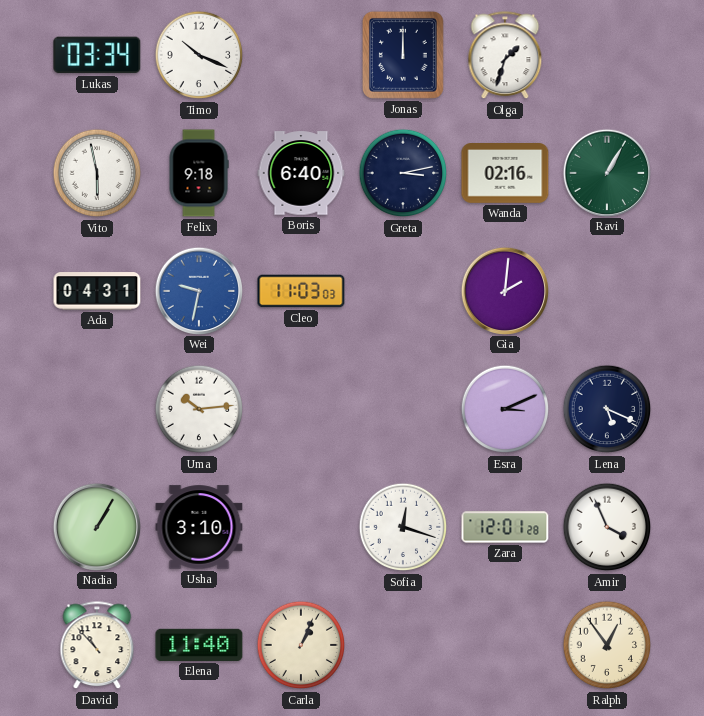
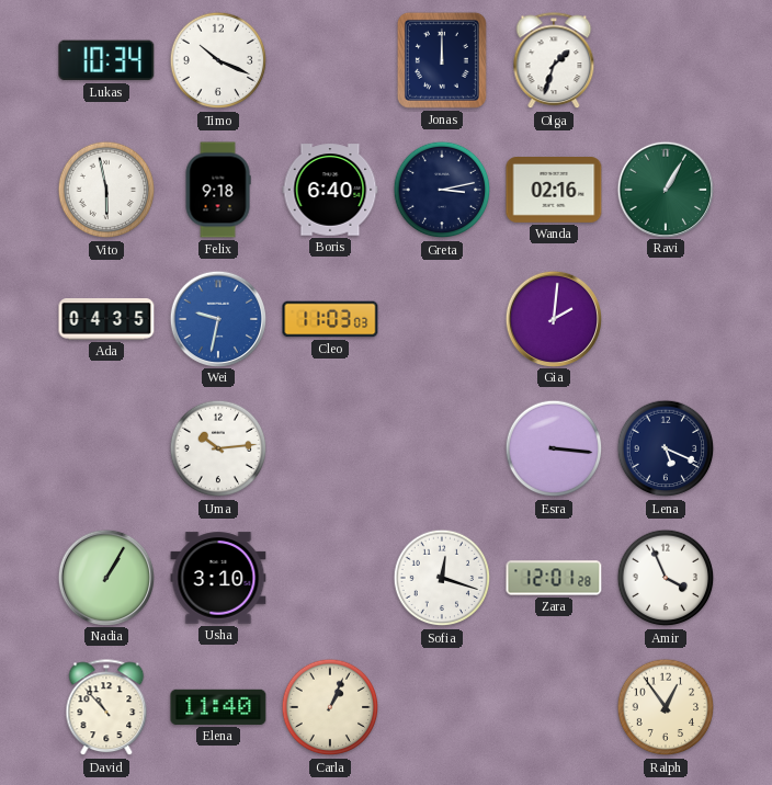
Lukas: 03:34 -> 10:34 (106, 60)
Ada: 04:31 -> 04:35 (106, 319)
Esra: 3:11 -> 3:16 (554, 448)
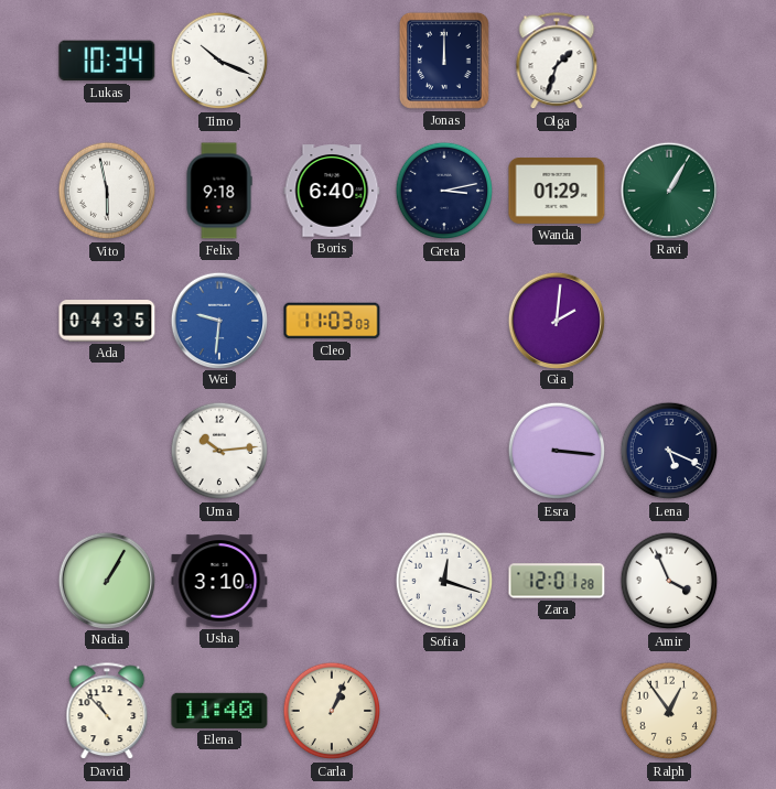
Wanda: 02:16 -> 01:29 (557, 192)
Wei: 9:32 -> 9:31 (218, 320)
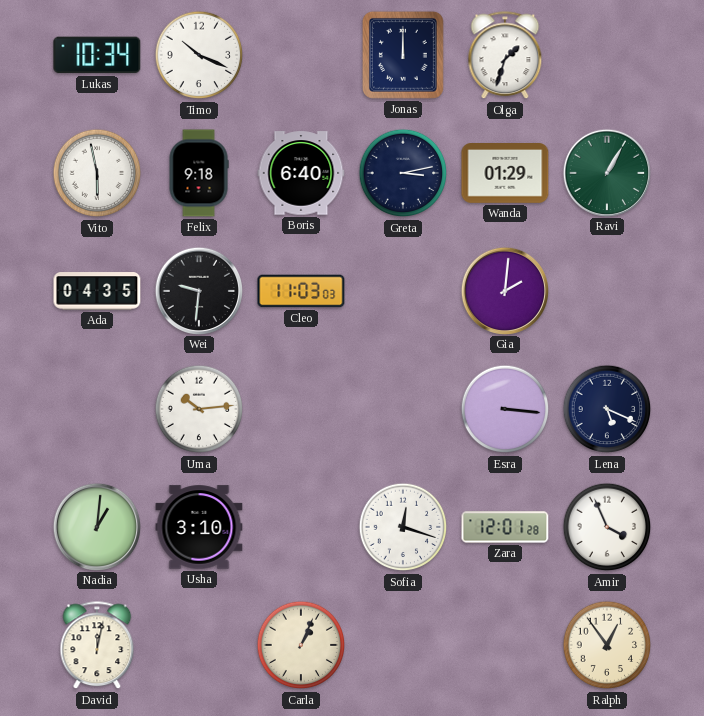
Wei dial: blue -> black (198, 290)
Nadia: 1:05 -> 1:01 (96, 526)
David: 10:53 -> 12:02 (97, 646)
Elena: 11:40 -> none (219, 711)
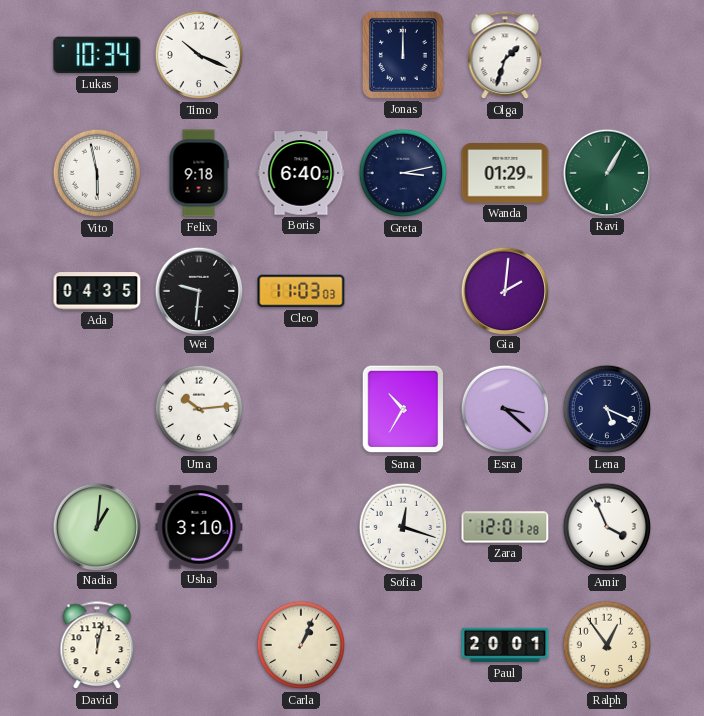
Sana: none -> 10:35 (403, 409)
Esra: 3:16 -> 3:22 (505, 409)
Paul: none -> 20:01 (505, 645)
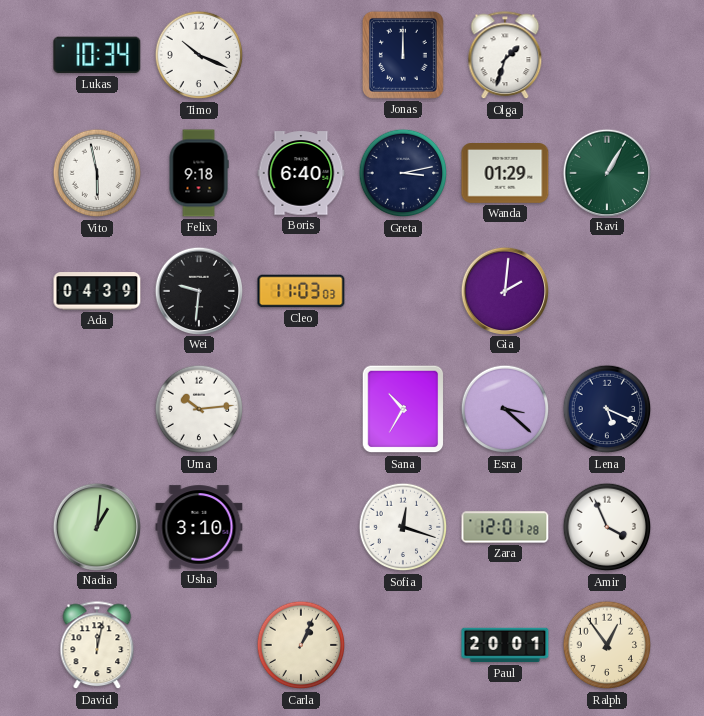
Ada: 04:35 -> 04:39 (97, 291)
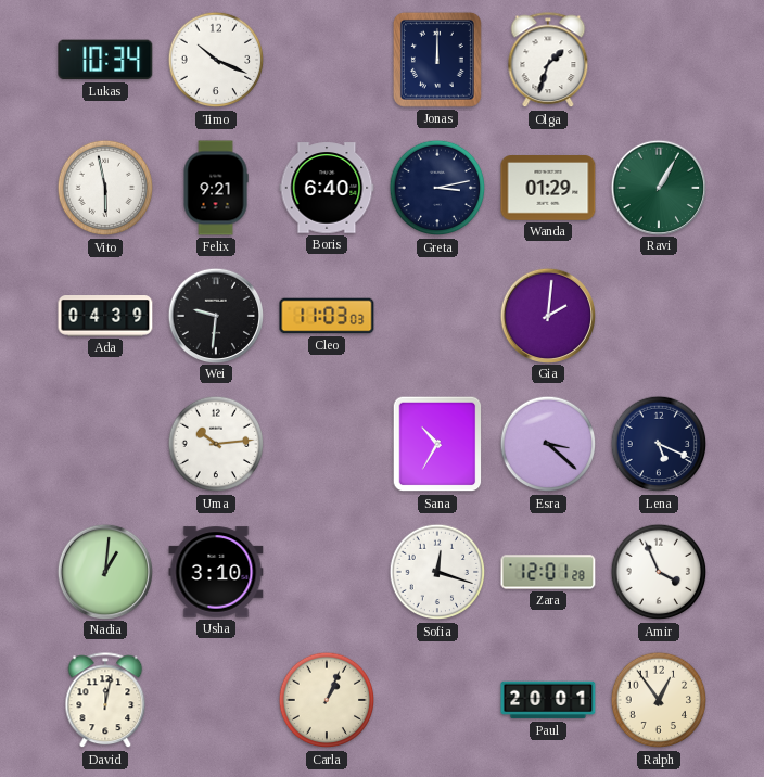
Felix: 9:18 -> 9:21 (216, 188)
